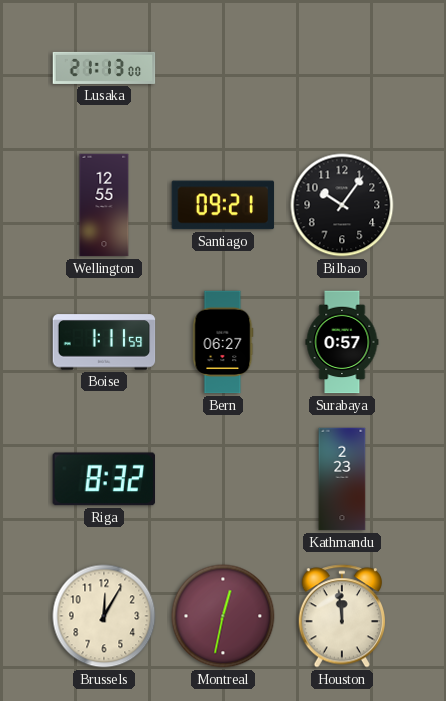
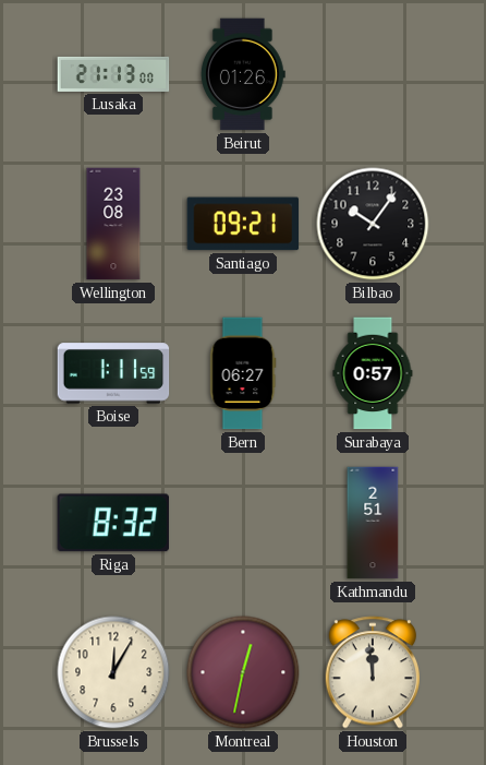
Beirut: none -> 01:26 (243, 74)
Wellington: 12:55 -> 23:08 (113, 224)
Kathmandu: 2:23 -> 2:51 (373, 523)
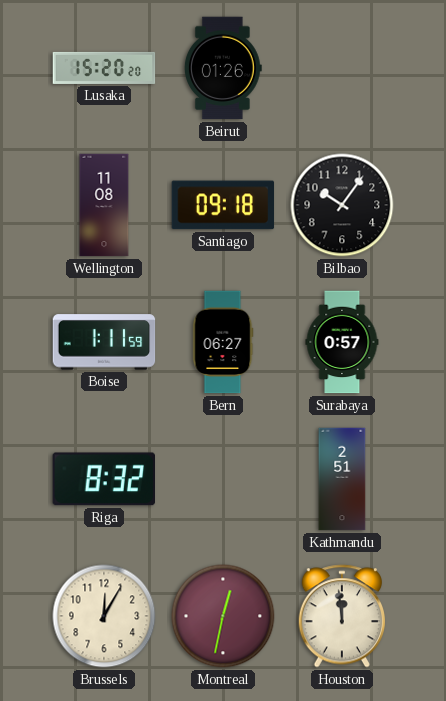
Lusaka: 21:13 -> 15:20 (104, 68)
Wellington: 23:08 -> 11:08 (104, 205)
Santiago: 09:21 -> 09:18 (223, 205)
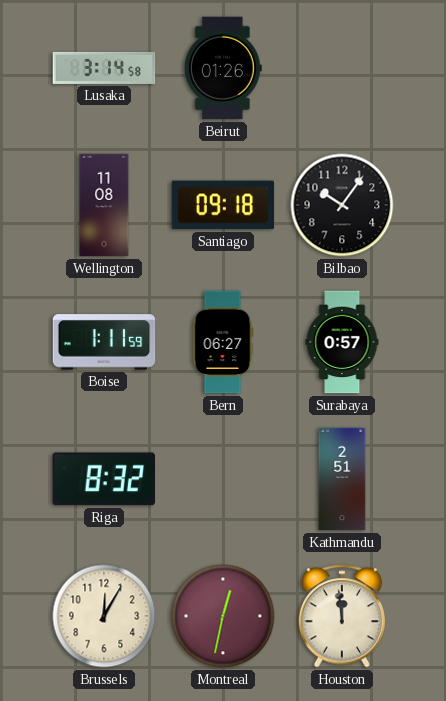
Lusaka: 15:20 -> 3:14 (104, 68)
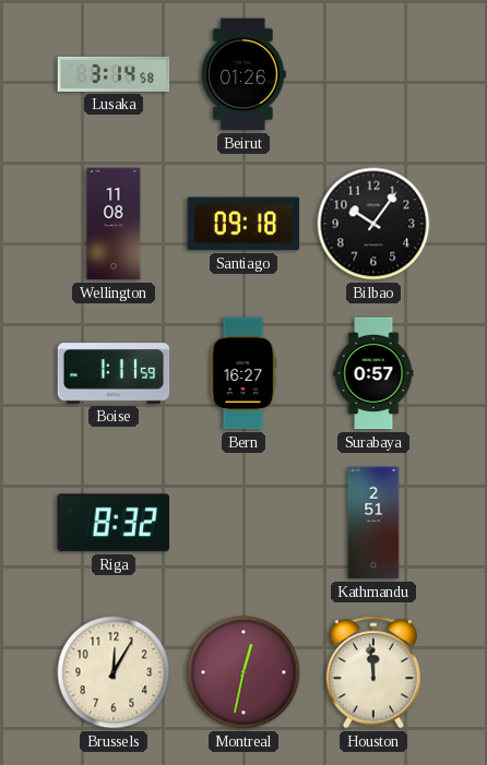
Bern: 06:27 -> 16:27 (243, 373)
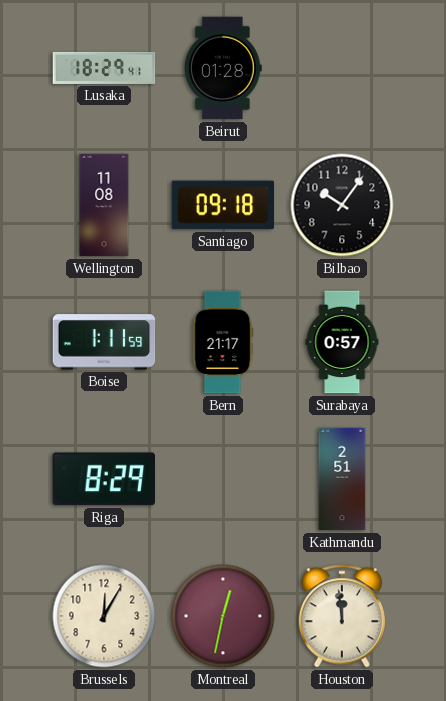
Lusaka: 3:14 -> 18:29 (104, 68)
Beirut: 01:26 -> 01:28 (223, 68)
Bern: 16:27 -> 21:17 (223, 342)
Riga: 8:32 -> 8:29 (103, 479)
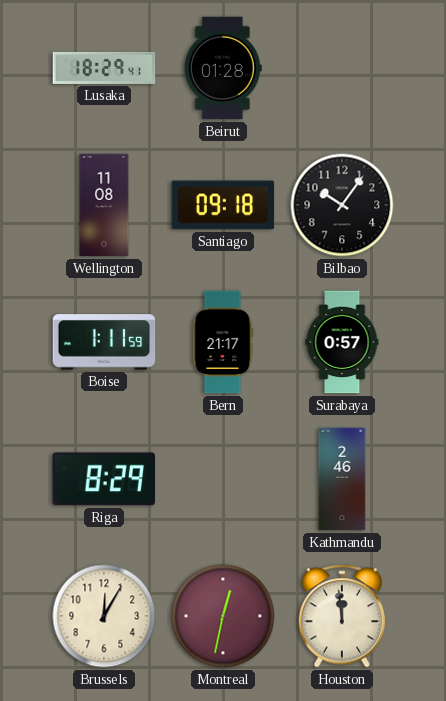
Kathmandu: 2:51 -> 2:46 (342, 479)
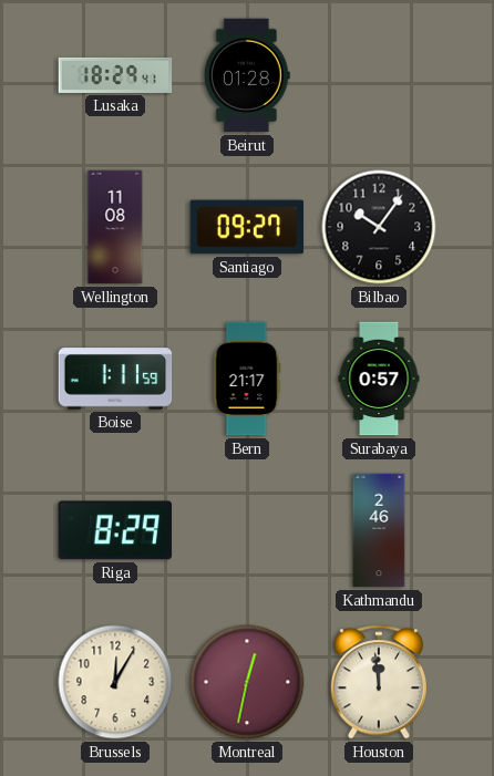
Santiago: 09:18 -> 09:27 (247, 227)
